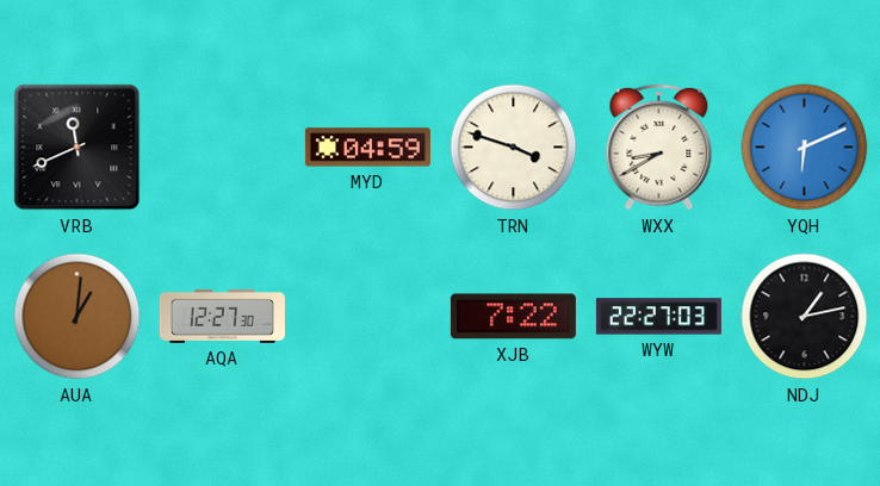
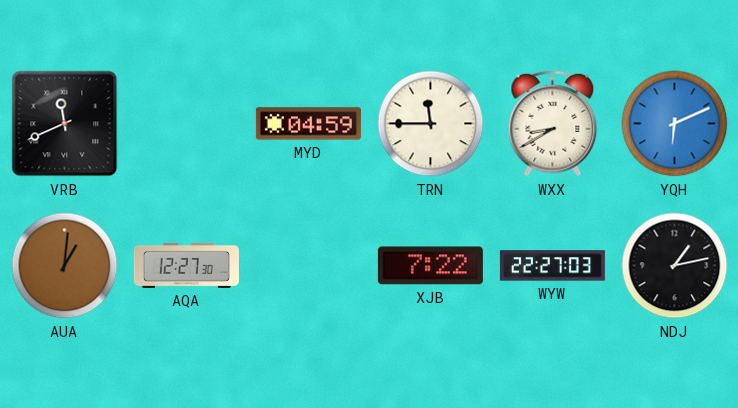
TRN: 3:48 -> 11:45 (431, 124)
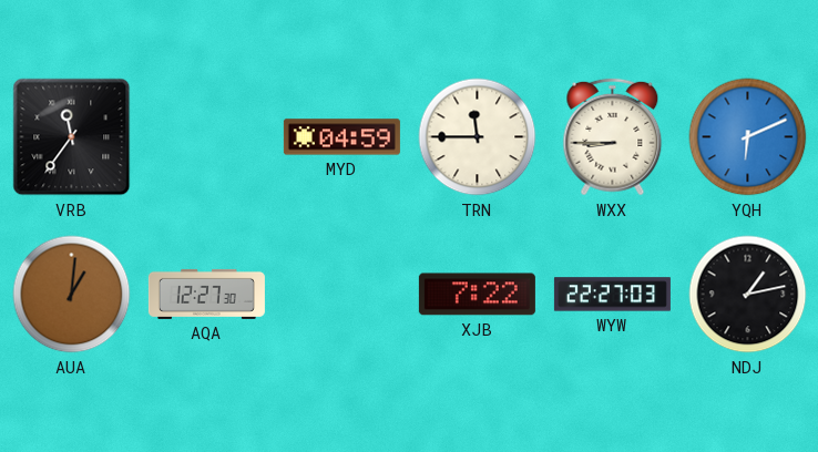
VRB: 11:41 -> 11:36 (72, 137)
WXX: 8:40 -> 8:45 (613, 137)
